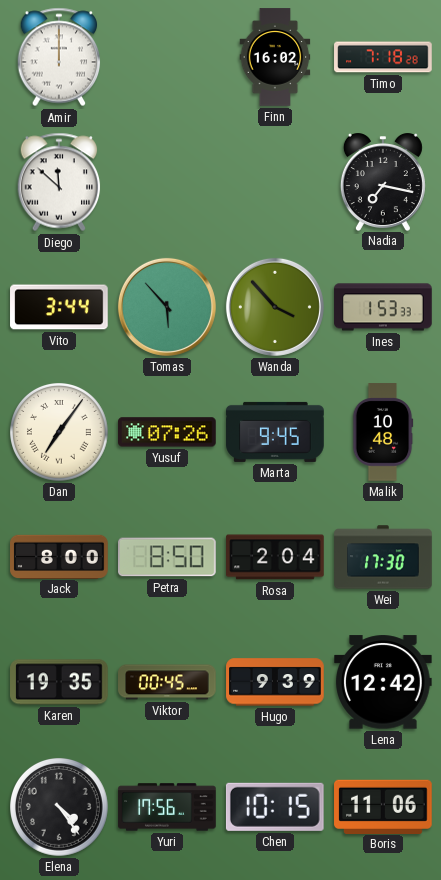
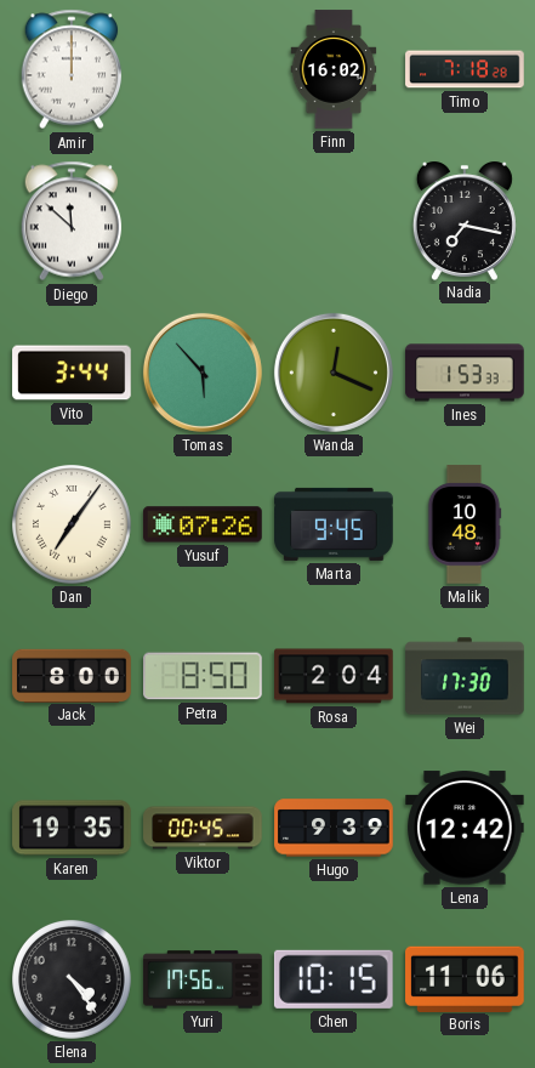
Wanda: 3:53 -> 12:19 (334, 373)
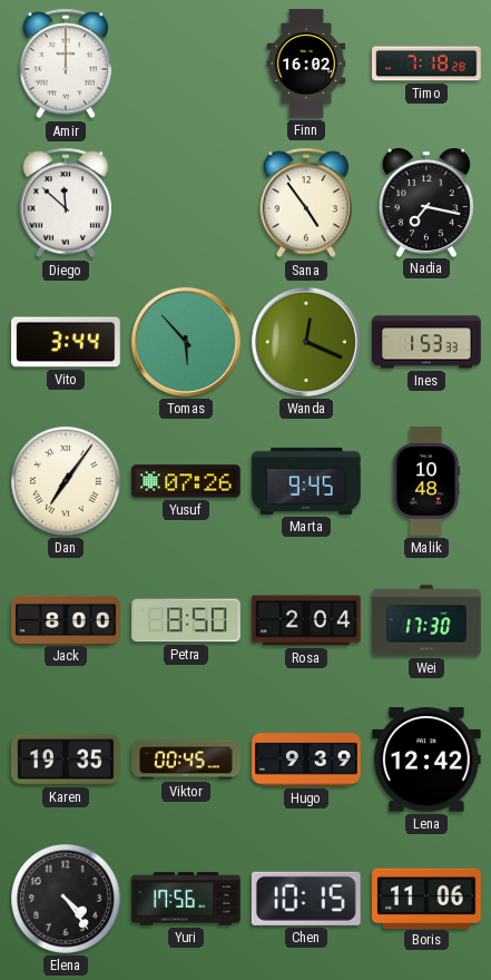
Sana: none -> 4:54 (306, 203)
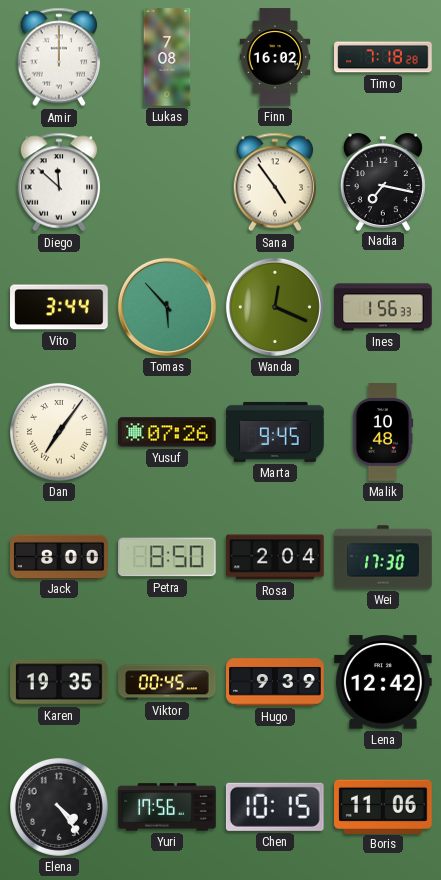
Lukas: none -> 7:08 (167, 57)
Ines: 1:53 -> 1:56 (383, 307)
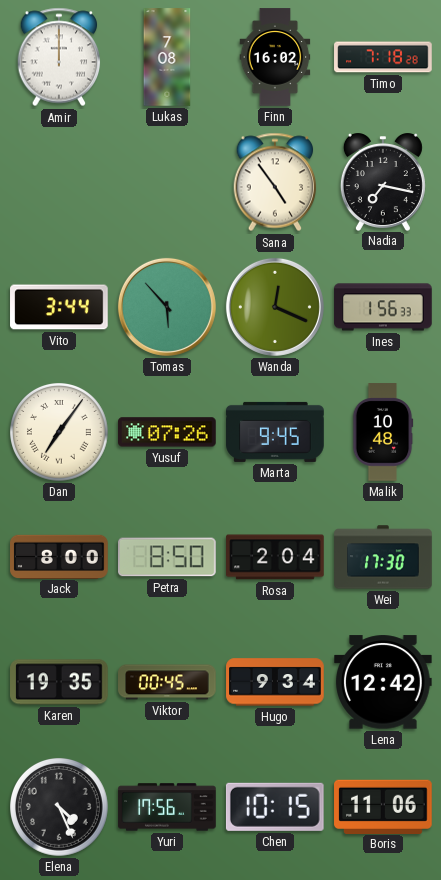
Diego: 11:52 -> none (59, 182)
Hugo: 9:39 -> 9:34 (275, 682)
Elena: 4:24 -> 4:26 (60, 808)
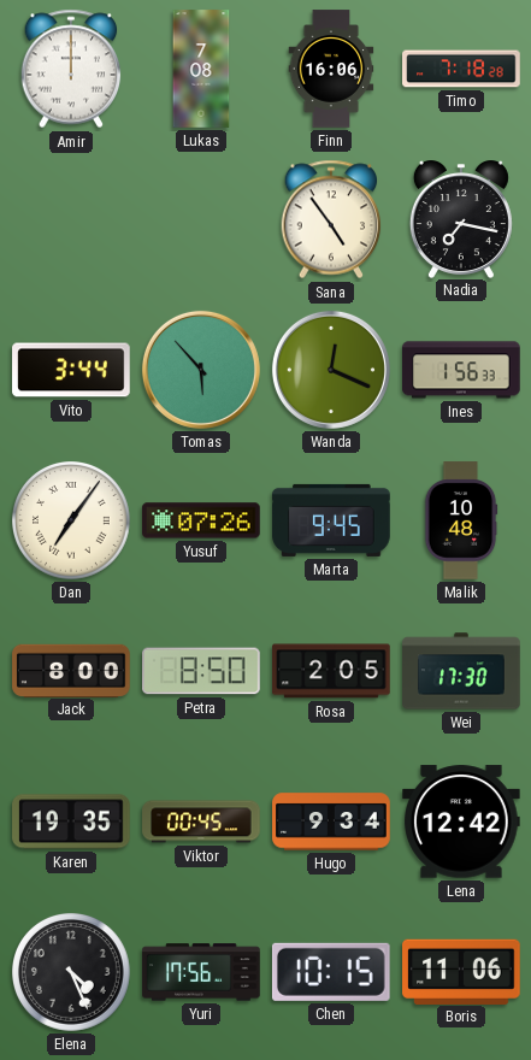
Finn: 16:02 -> 16:06 (331, 69)
Rosa: 2:04 -> 2:05 (331, 671)
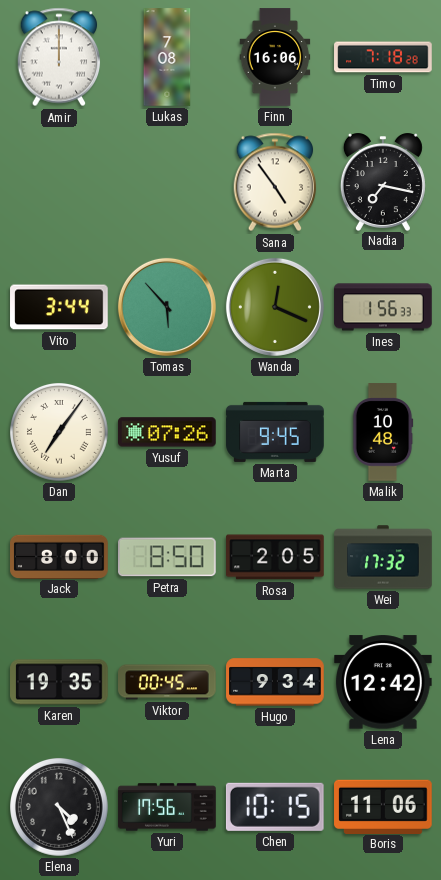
Wei: 17:30 -> 17:32 (383, 557)
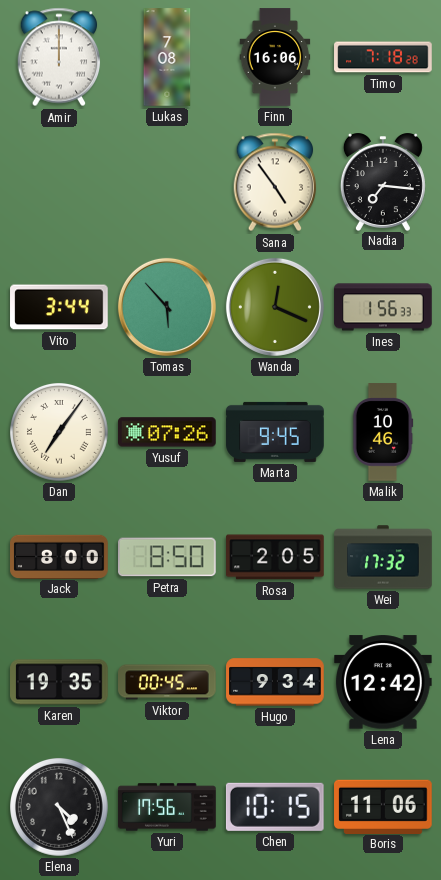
Nadia: 7:17 -> 7:16 (383, 182)
Malik: 10:48 -> 10:46 (383, 432)
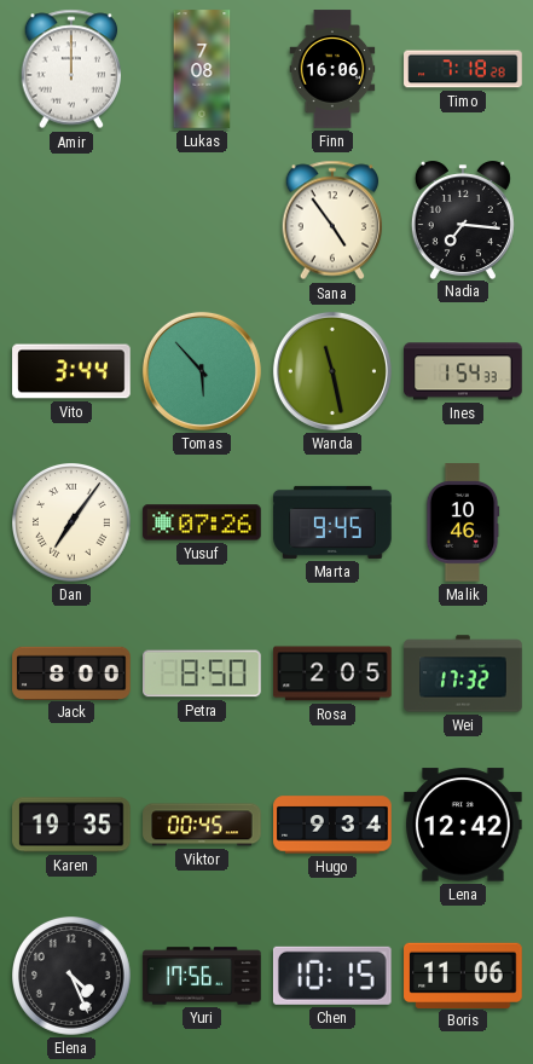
Wanda: 12:19 -> 11:28 (332, 371)
Ines: 1:56 -> 1:54 (463, 371)
